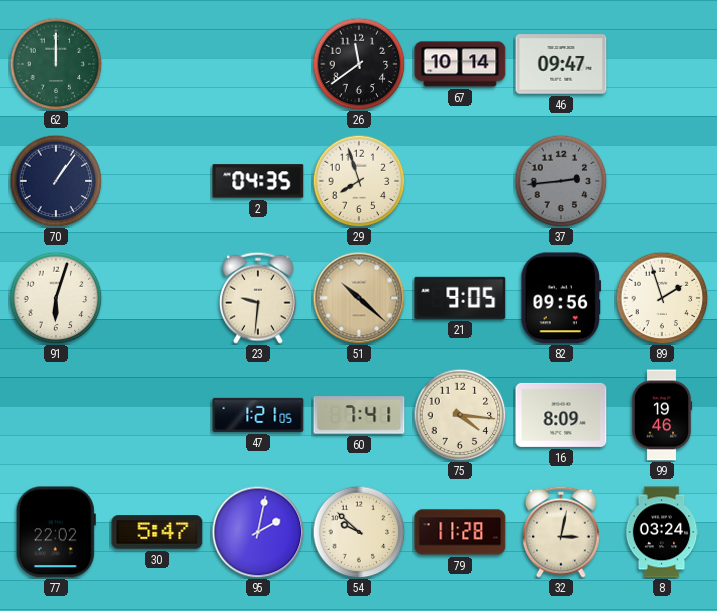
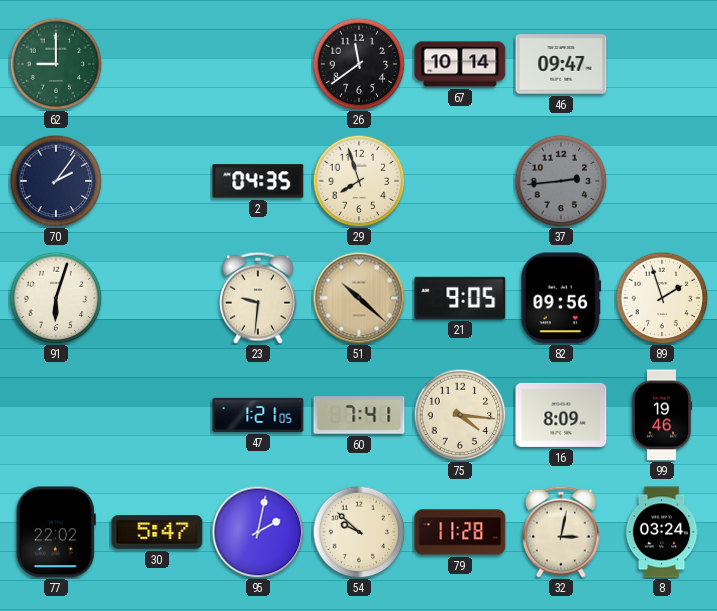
62: 12:00 -> 9:00 (56, 64)
70: 1:06 -> 2:06 (56, 181)
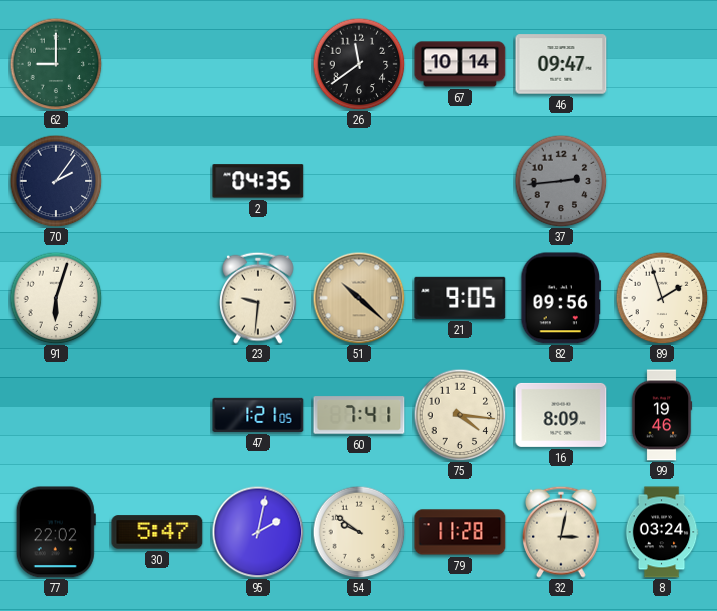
29: 7:57 -> none (359, 181)
54: 9:52 -> 9:51 (359, 532)
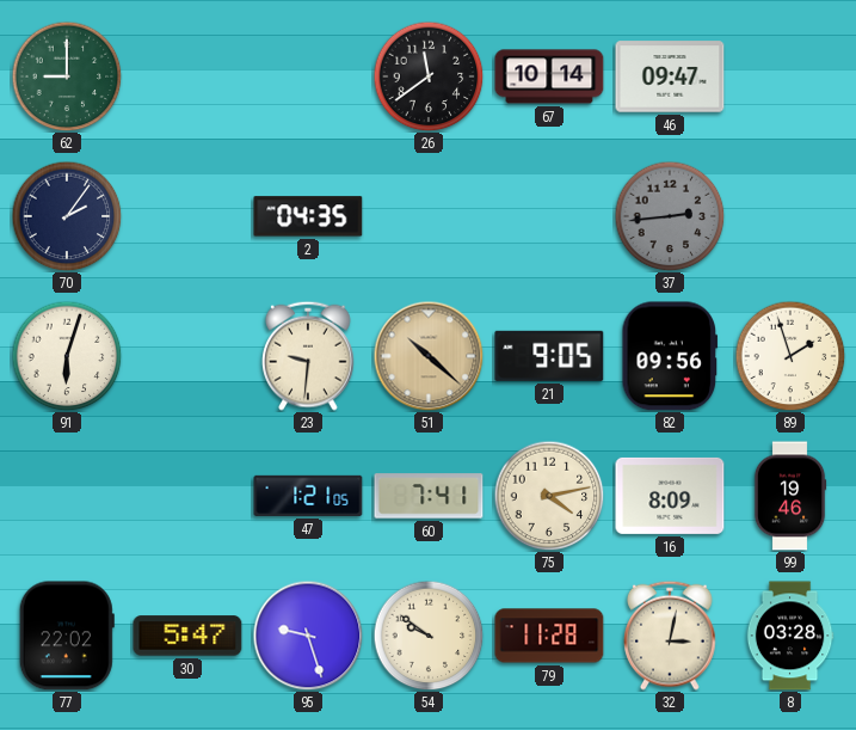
75: 4:16 -> 4:13 (549, 496)
95: 2:02 -> 9:27 (308, 636)
8: 03:24 -> 03:28 (790, 636)
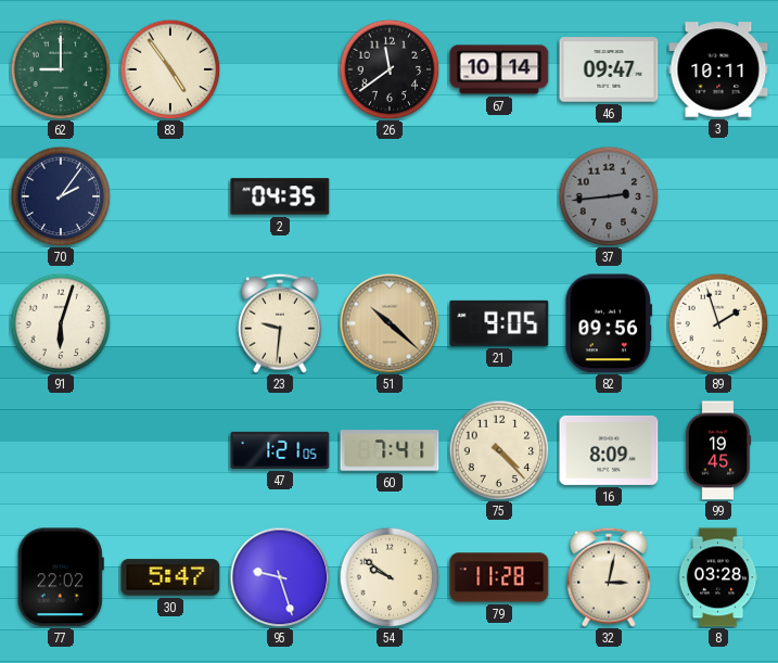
83: none -> 4:54 (170, 69)
3: none -> 10:11 (718, 69)
75: 4:13 -> 4:23 (499, 450)
99: 19:46 -> 19:45 (718, 450)
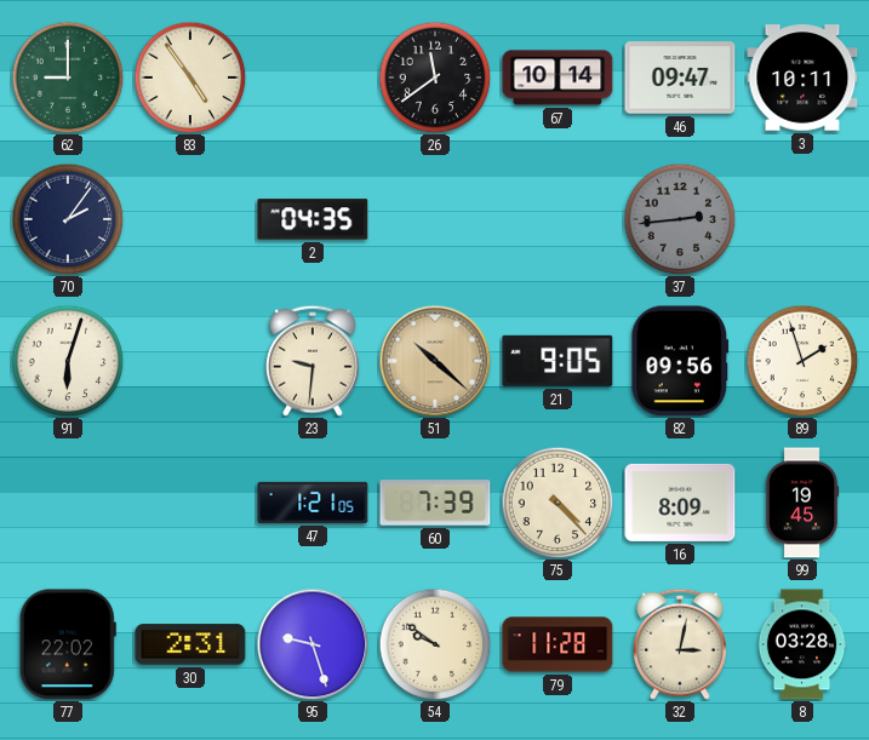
60: 7:41 -> 7:39 (435, 503)
30: 5:47 -> 2:31 (190, 644)
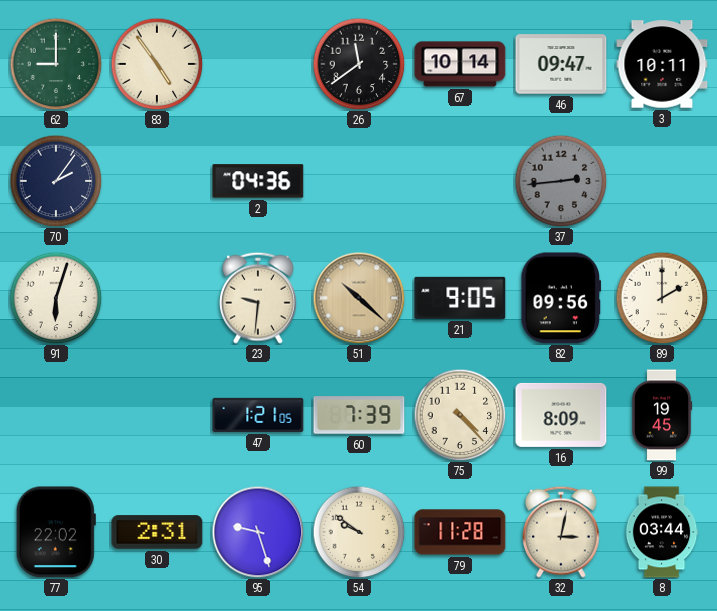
2: 04:35 -> 04:36 (258, 181)
89: 1:57 -> 2:00 (662, 298)
8: 03:28 -> 03:44 (662, 532)
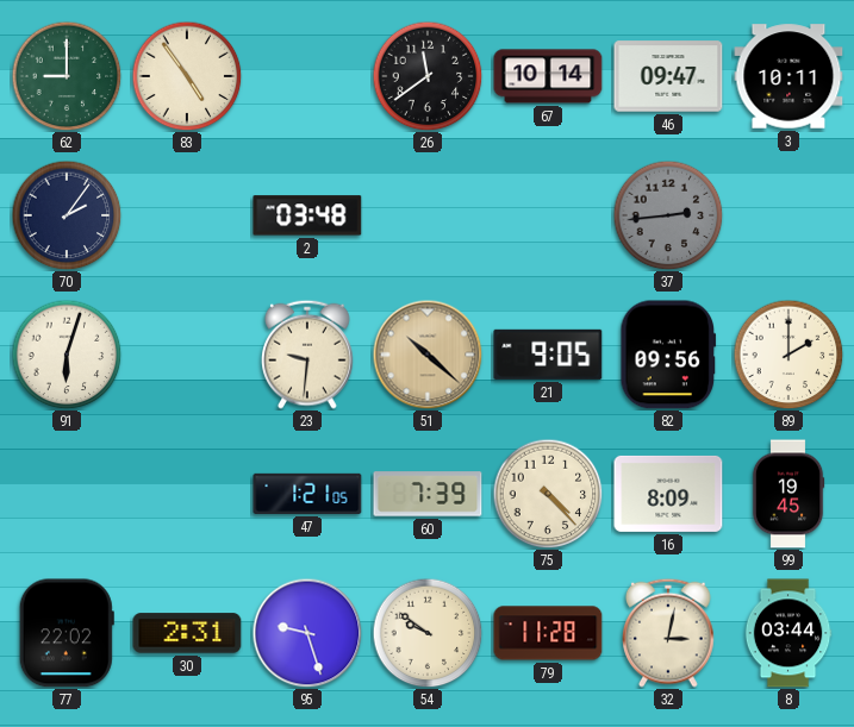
2: 04:36 -> 03:48 (307, 215)
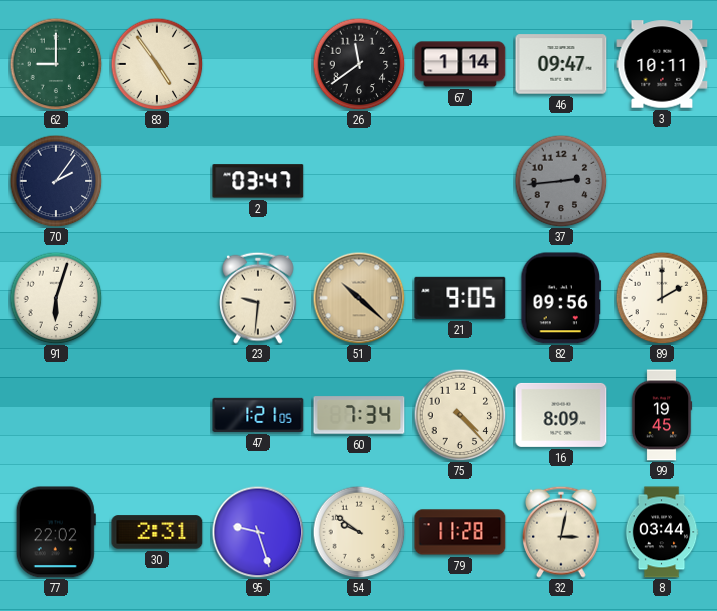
67: 10:14 -> 1:14 (460, 64)
2: 03:48 -> 03:47 (258, 181)
60: 7:39 -> 7:34 (359, 415)
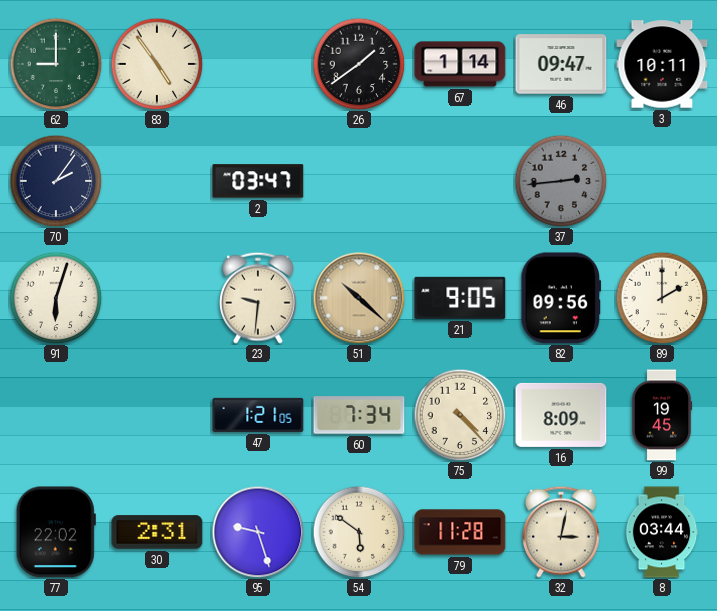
26: 11:39 -> 1:39 (359, 64)
54: 9:51 -> 5:51 (359, 532)
